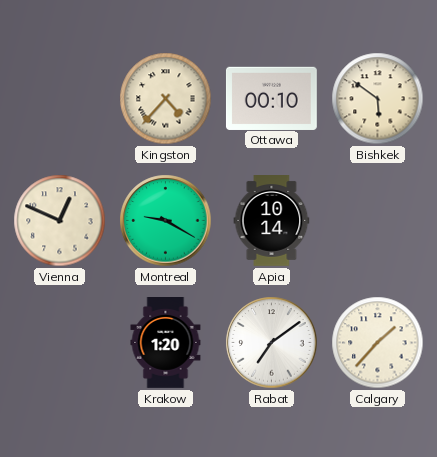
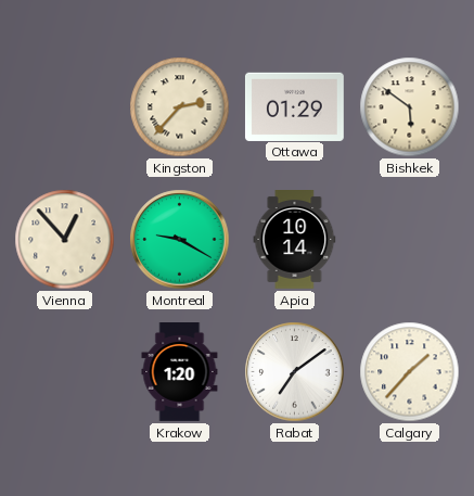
Kingston: 4:37 -> 2:37 (180, 107)
Ottawa: 00:10 -> 01:29 (294, 106)
Vienna: 12:49 -> 12:53 (65, 240)
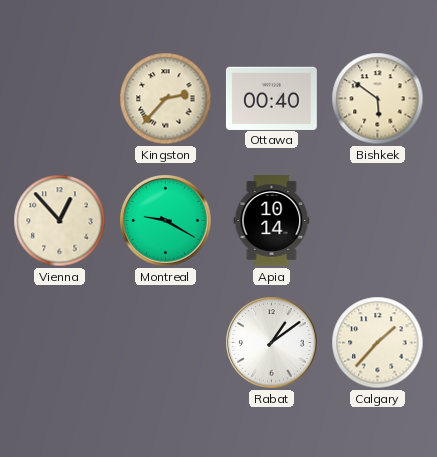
Ottawa: 01:29 -> 00:40 (271, 98)
Krakow: 1:20 -> none (180, 372)
Rabat: 7:09 -> 1:09 (272, 343)
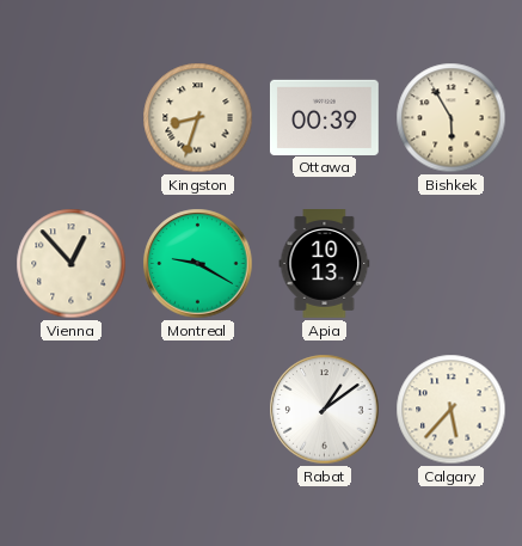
Kingston: 2:37 -> 8:33 (198, 118)
Ottawa: 00:40 -> 00:39 (324, 117)
Bishkek: 5:51 -> 5:55 (452, 118)
Apia: 10:14 -> 10:13 (325, 264)
Calgary: 1:37 -> 5:37 (452, 410)
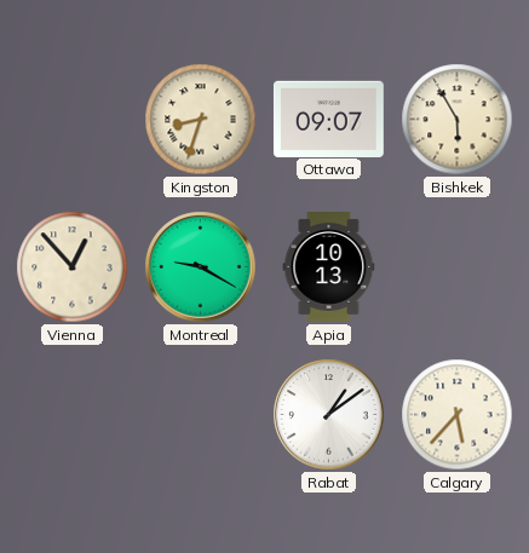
Ottawa: 00:39 -> 09:07 (328, 119)
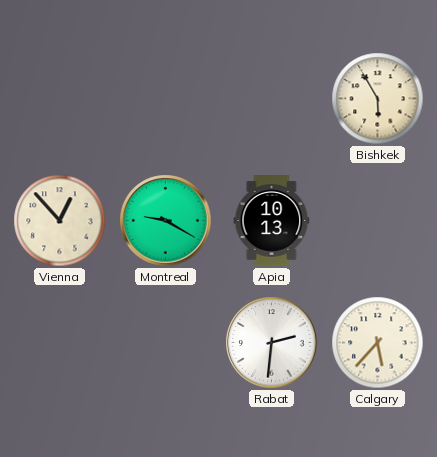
Kingston: 8:33 -> none (201, 120)
Ottawa: 09:07 -> none (328, 119)
Rabat: 1:09 -> 2:31 (272, 343)
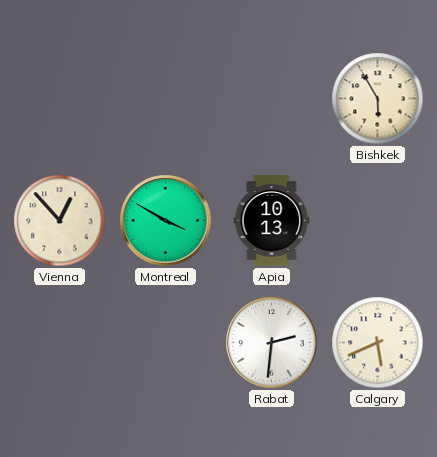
Montreal: 9:20 -> 3:50 (166, 221)
Calgary: 5:37 -> 5:41 (378, 343)
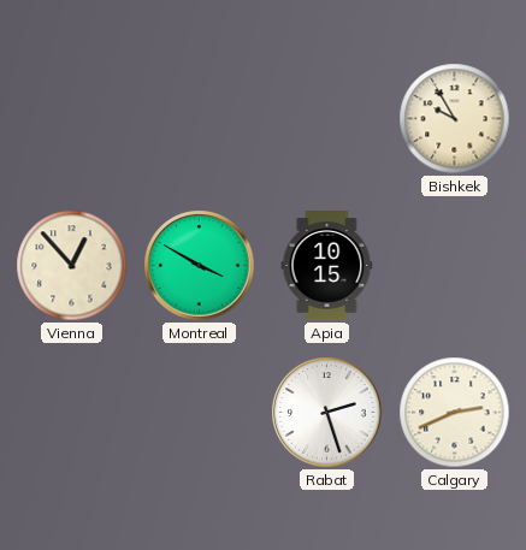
Bishkek: 5:55 -> 9:55 (455, 119)
Apia: 10:13 -> 10:15 (327, 266)
Rabat: 2:31 -> 2:27 (327, 413)
Calgary: 5:41 -> 2:41 (455, 413)
